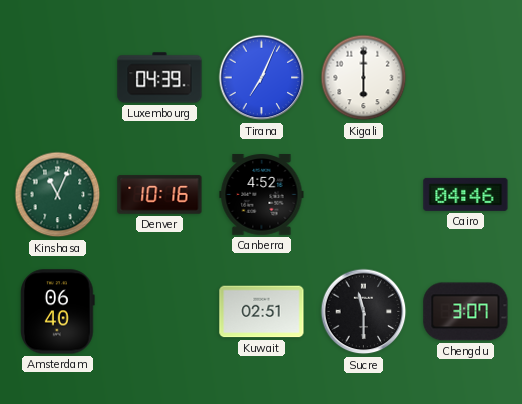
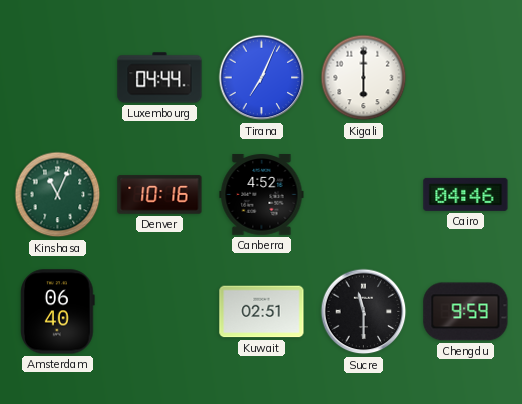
Luxembourg: 04:39 -> 04:44 (160, 78)
Chengdu: 3:07 -> 9:59 (466, 312)
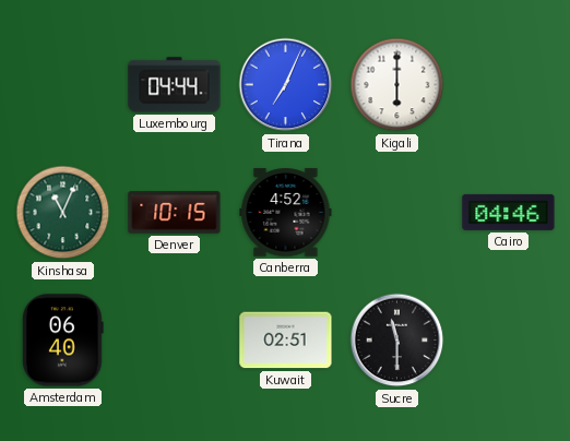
Denver: 10:16 -> 10:15 (175, 213)
Chengdu: 9:59 -> none (466, 312)
